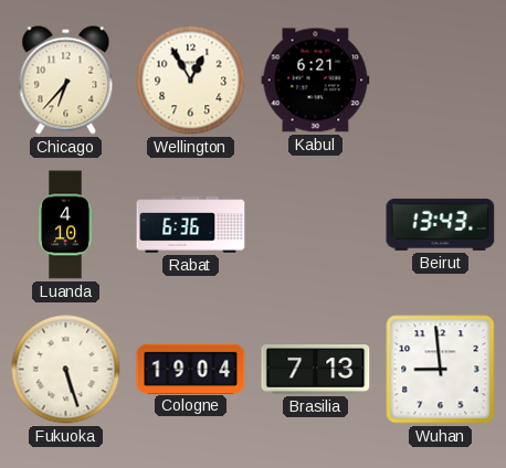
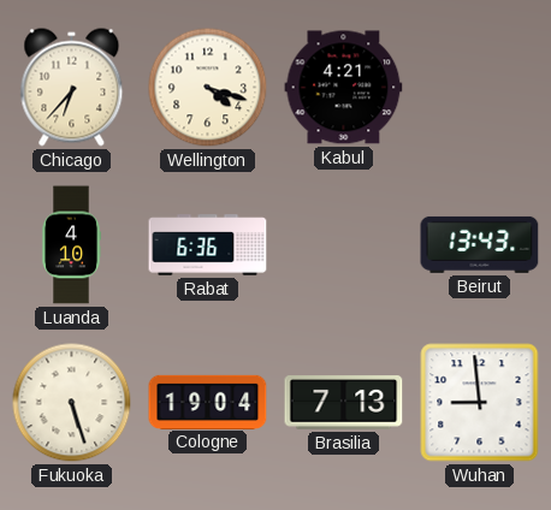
Wellington: 12:55 -> 4:18 (208, 88)
Kabul: 6:21 -> 4:21 (344, 88)
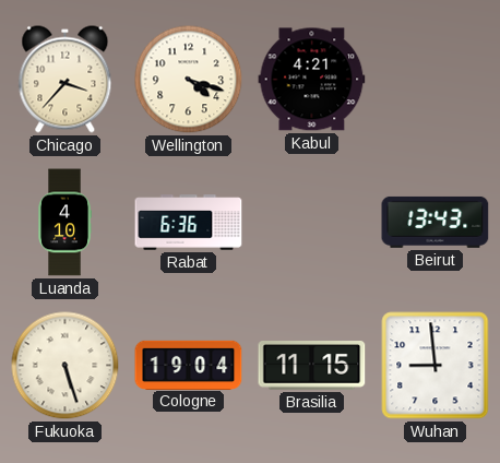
Chicago: 6:37 -> 3:37 (66, 80)
Brasilia: 7:13 -> 11:15 (312, 366)
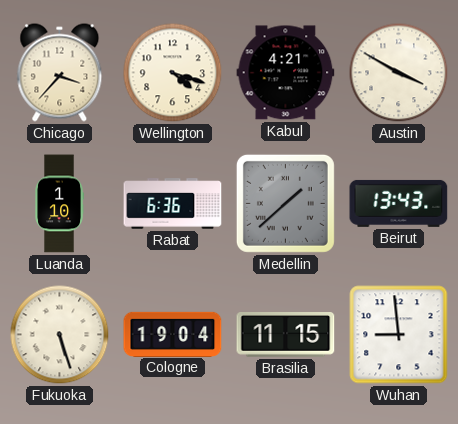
Austin: none -> 3:50 (399, 73)
Luanda: 4:10 -> 1:10 (59, 204)
Medellin: none -> 1:38 (285, 203)
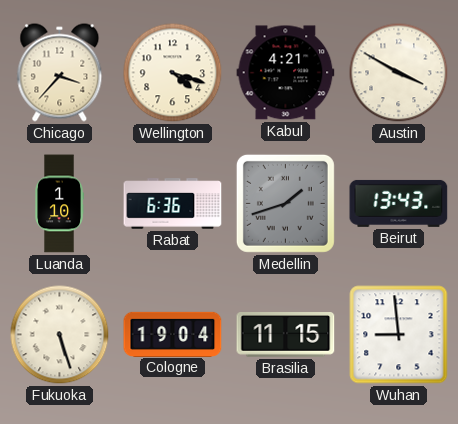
Medellin: 1:38 -> 1:42 (285, 203)
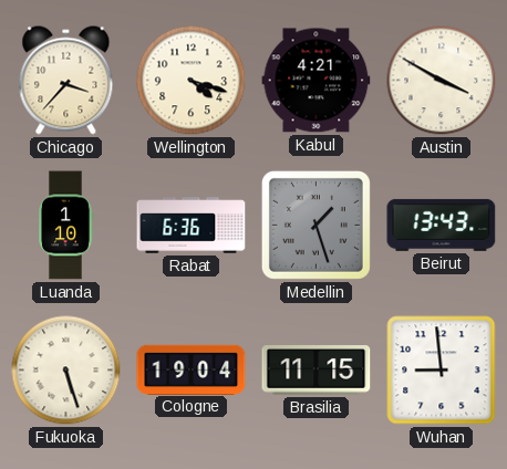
Medellin: 1:42 -> 1:27 (315, 225)
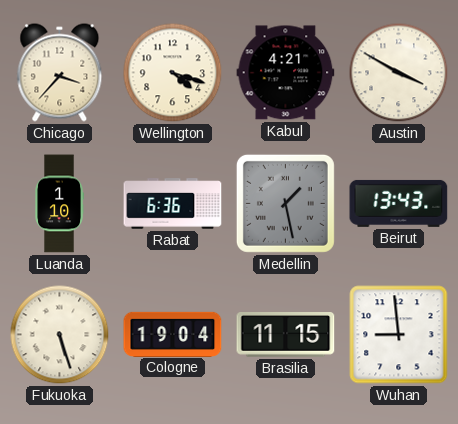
Medellin: 1:27 -> 1:28 (285, 203)
